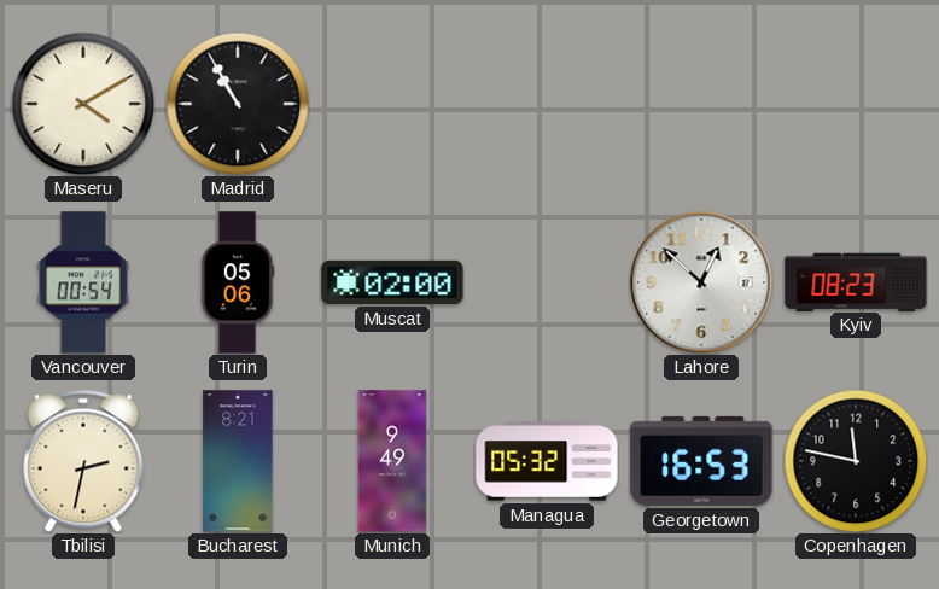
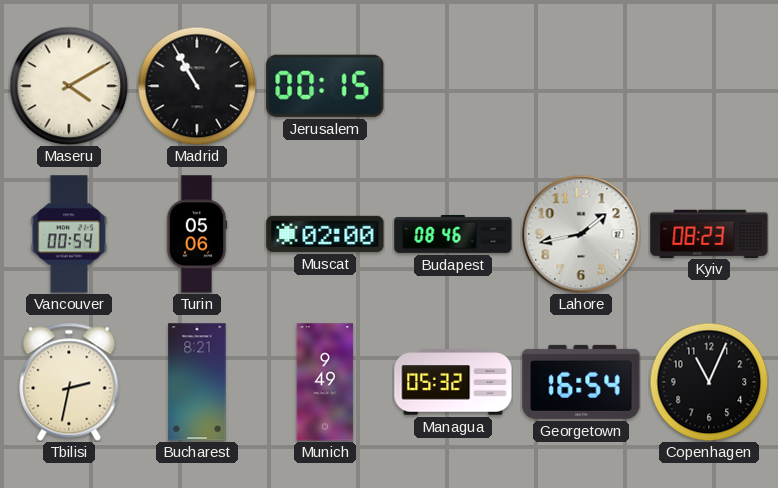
Jerusalem: none -> 00:15 (325, 86)
Budapest: none -> 08:46 (453, 234)
Lahore: 12:52 -> 1:43 (581, 234)
Georgetown: 16:53 -> 16:54 (581, 382)
Copenhagen: 11:47 -> 11:04 (709, 382)
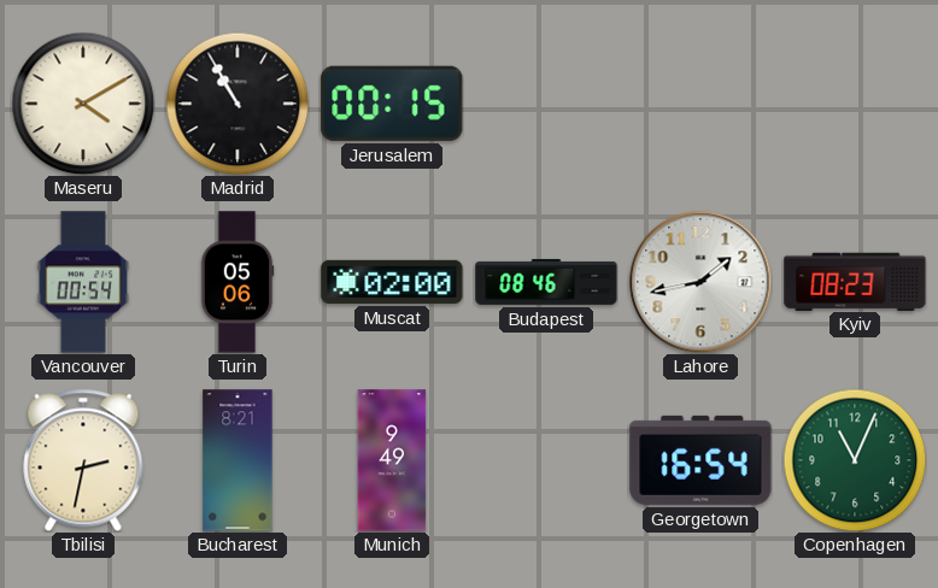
Managua: 05:32 -> none (453, 382)
Copenhagen dial: black -> green (855, 460)
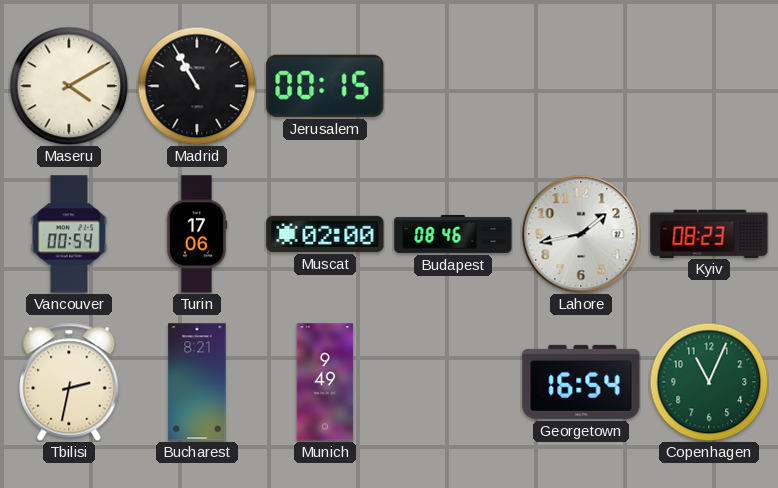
Turin: 05:06 -> 17:06 (197, 234)
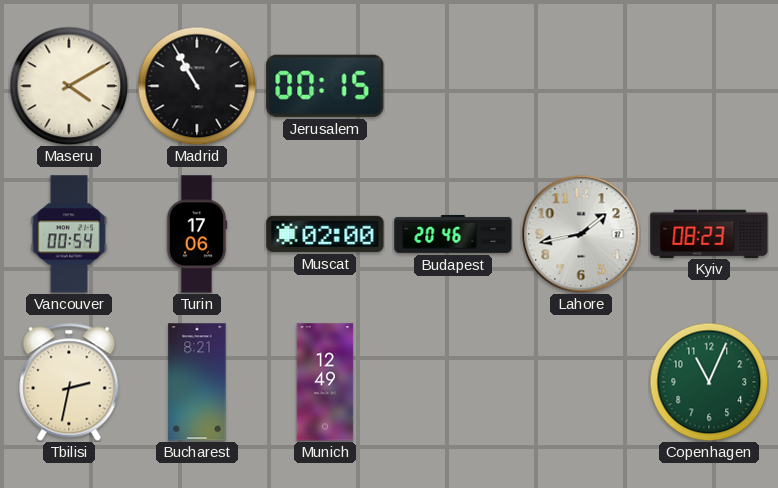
Budapest: 08:46 -> 20:46 (453, 234)
Munich: 9:49 -> 12:49 (325, 382)
Georgetown: 16:54 -> none (581, 382)
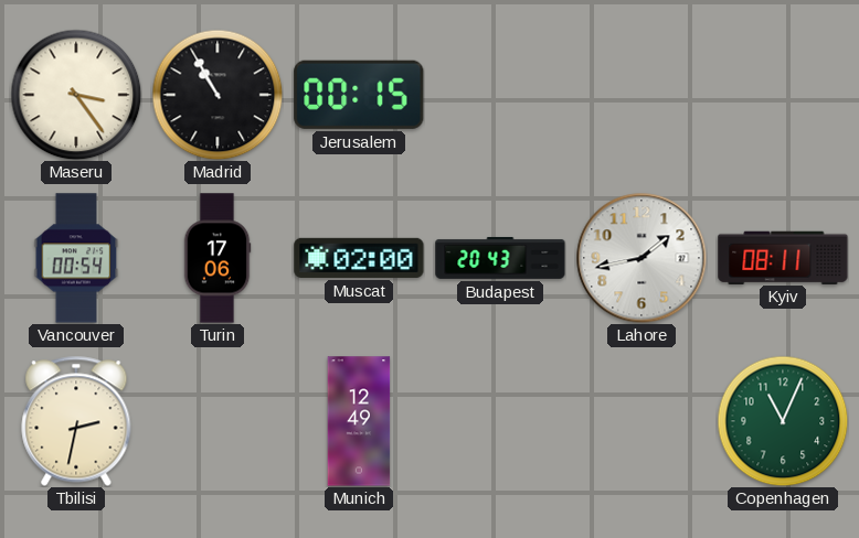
Maseru: 4:10 -> 3:24 (76, 95)
Budapest: 20:46 -> 20:43 (500, 258)
Kyiv: 08:23 -> 08:11 (783, 257)
Bucharest: 8:21 -> none (197, 382)
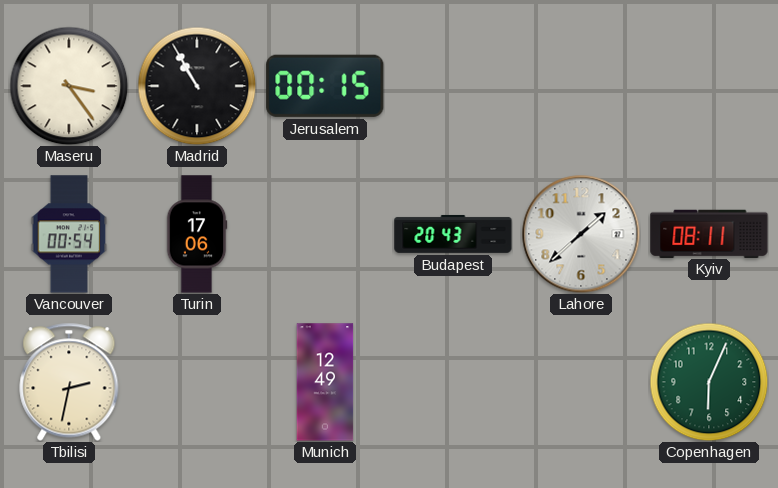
Muscat: 02:00 -> none (359, 258)
Lahore: 1:43 -> 1:38 (581, 234)
Copenhagen: 11:04 -> 6:04 (709, 382)
